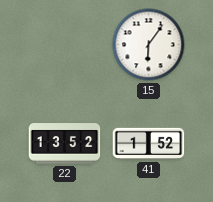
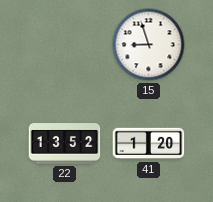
15: 6:06 -> 8:57 (149, 45)
41: 1:52 -> 1:20 (149, 144)
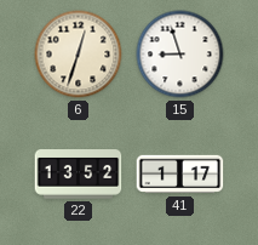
6: none -> 12:33 (79, 55)
41: 1:20 -> 1:17 (180, 175)
